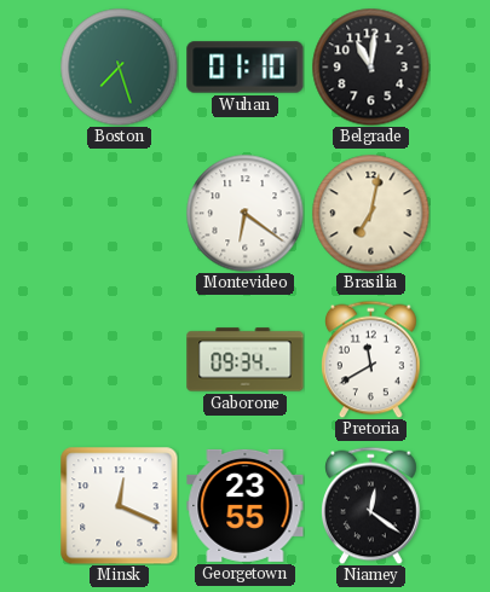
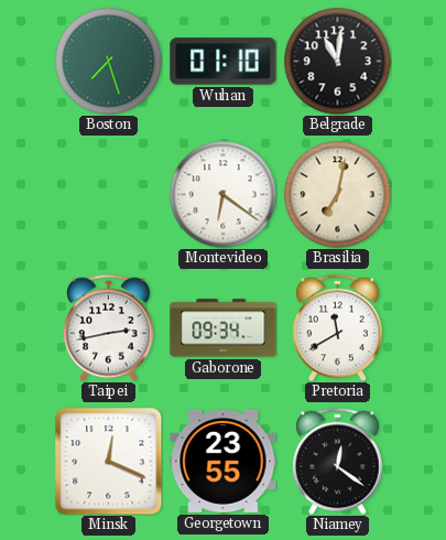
Taipei: none -> 2:43 (109, 327)
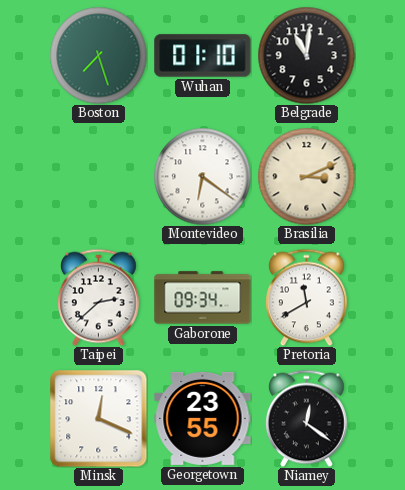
Brasilia: 7:02 -> 3:11 (306, 176)
Taipei: 2:43 -> 2:38 (99, 297)
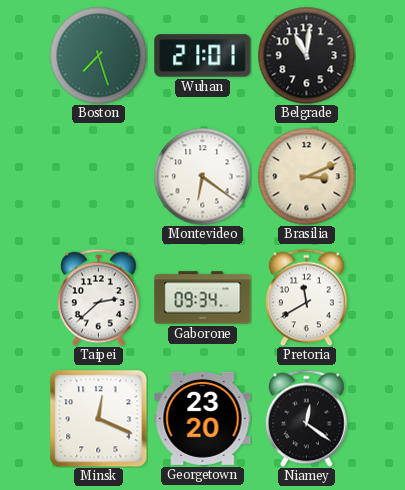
Wuhan: 01:10 -> 21:01 (203, 56)
Georgetown: 23:55 -> 23:20 (203, 418)
